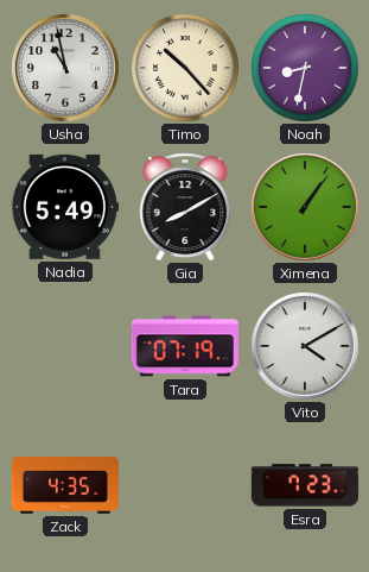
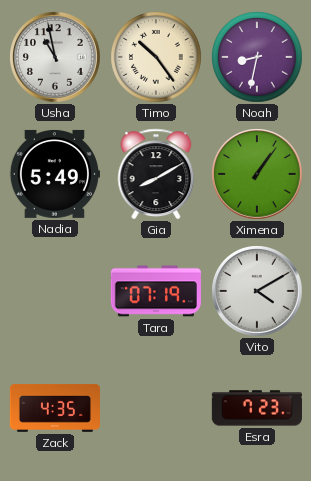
Timo: 10:23 -> 10:24 (156, 57)
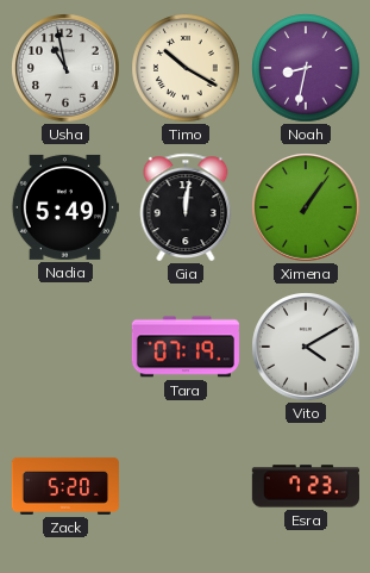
Timo: 10:24 -> 10:20 (186, 68)
Gia: 8:10 -> 12:01 (186, 207)
Zack: 4:35 -> 5:20 (65, 486)
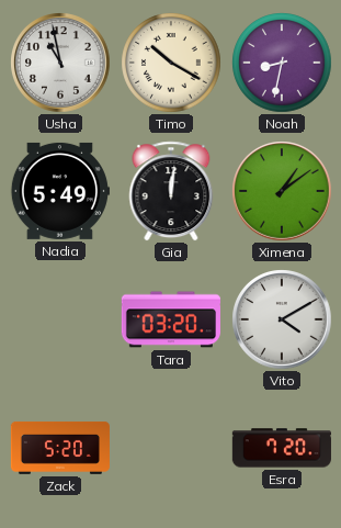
Ximena: 1:06 -> 1:09 (282, 191)
Tara: 07:19 -> 03:20 (171, 319)
Esra: 7:23 -> 7:20 (282, 448)
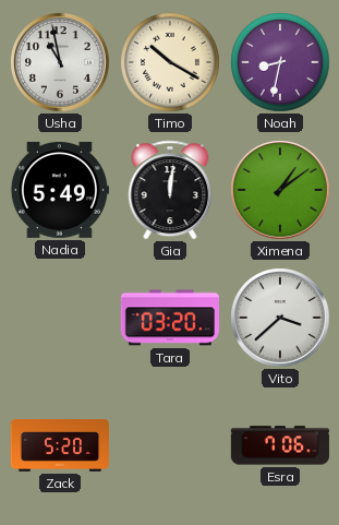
Vito: 4:10 -> 3:38 (280, 318)
Esra: 7:20 -> 7:06 (280, 445)
